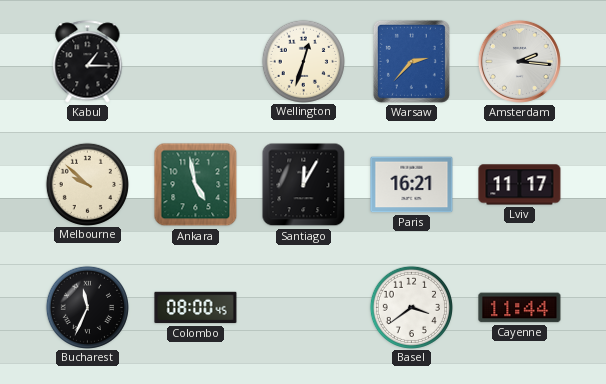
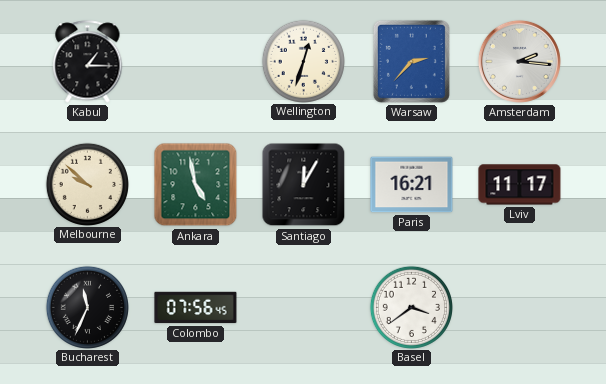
Colombo: 08:00 -> 07:56 (196, 308)
Cayenne: 11:44 -> none (520, 308)
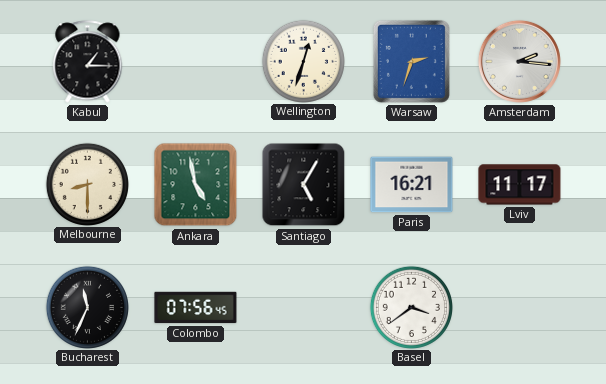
Warsaw: 2:37 -> 2:33 (411, 61)
Melbourne: 9:52 -> 8:30 (87, 184)
Santiago: 12:05 -> 5:05 (304, 185)
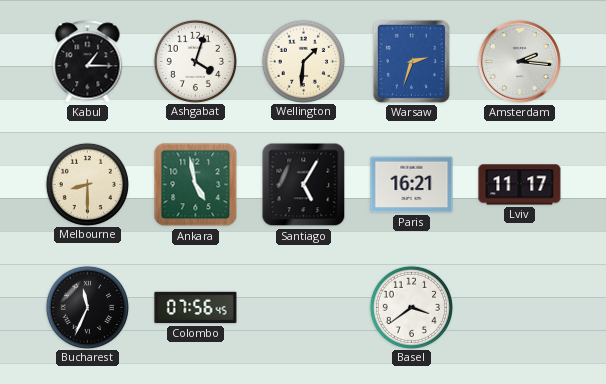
Ashgabat: none -> 4:03 (195, 61)
Wellington: 12:33 -> 1:31 (303, 61)
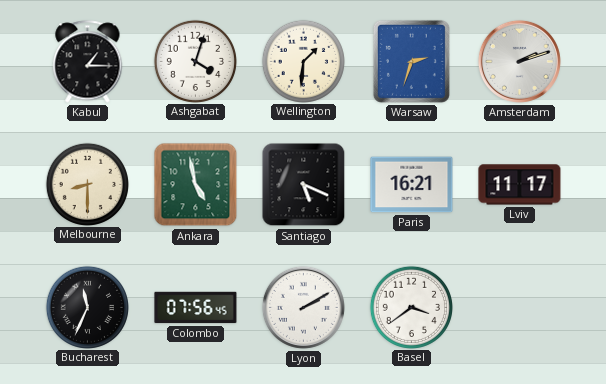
Amsterdam: 2:16 -> 2:12 (519, 61)
Santiago: 5:05 -> 5:19 (304, 185)
Lyon: none -> 2:10 (303, 307)
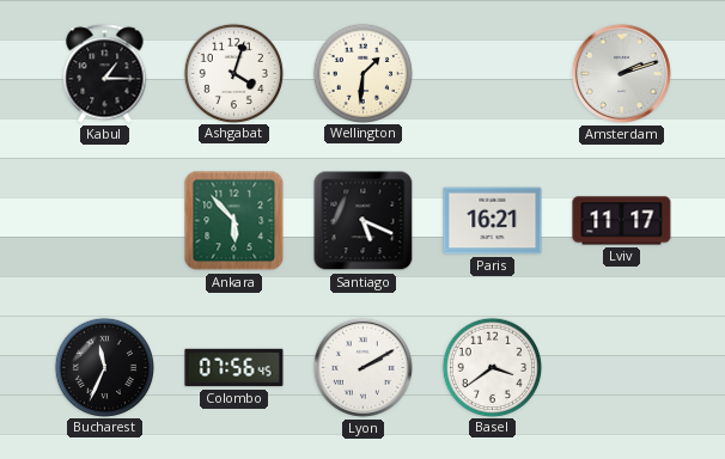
Warsaw: 2:33 -> none (411, 61)
Melbourne: 8:30 -> none (87, 184)
Ankara: 4:58 -> 5:53 (234, 221)
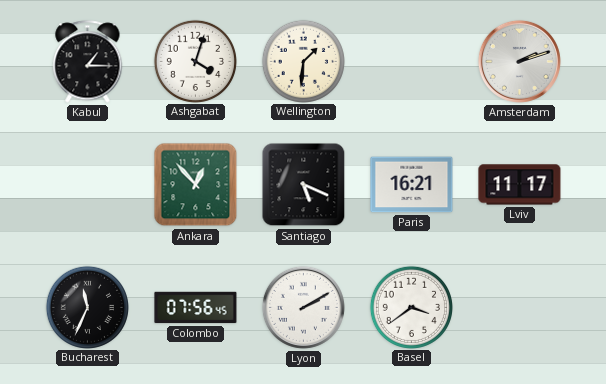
Ankara: 5:53 -> 12:53 (196, 185)
